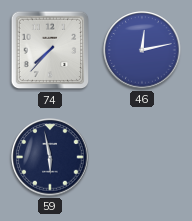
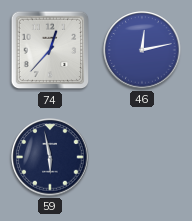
74: 7:37 -> 12:37 (50, 50)
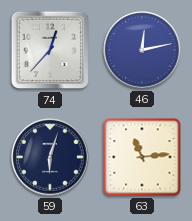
59: 5:58 -> 6:03 (50, 157)
63: none -> 11:14 (142, 157)
